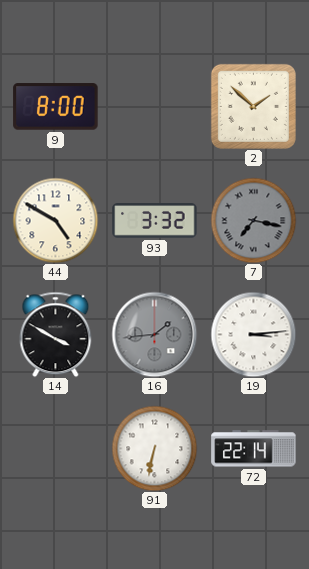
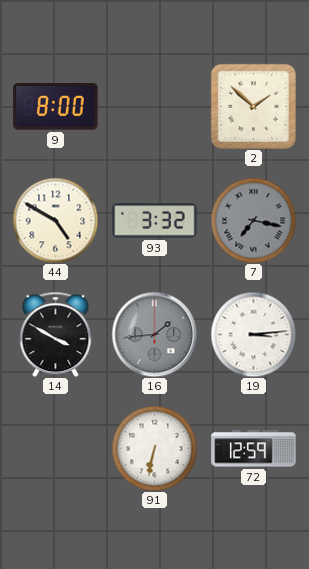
72: 22:14 -> 12:59 (254, 449)
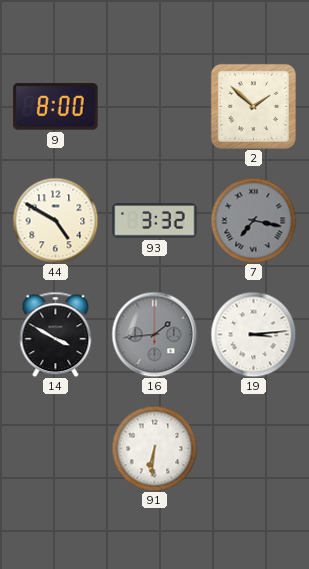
91: 6:32 -> 6:31 (154, 448)
72: 12:59 -> none (254, 449)
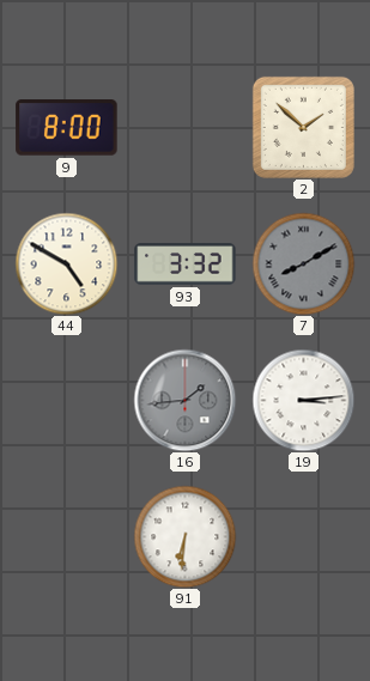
7: 7:17 -> 8:10 (303, 263)
14: 3:50 -> none (56, 334)
